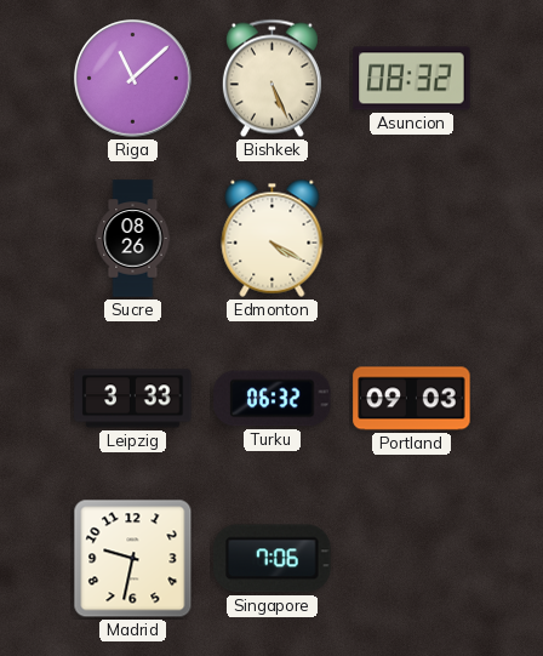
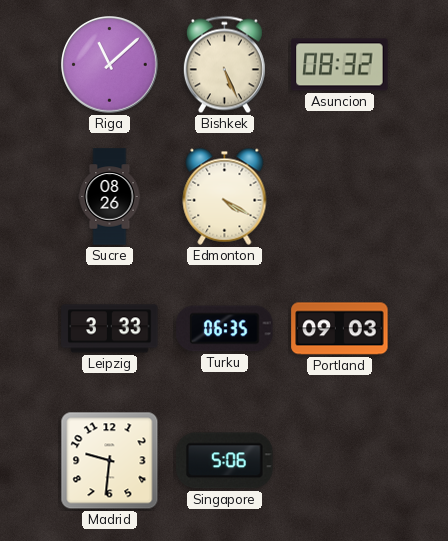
Turku: 06:32 -> 06:35 (225, 329)
Madrid: 9:32 -> 9:31 (110, 461)
Singapore: 7:06 -> 5:06 (225, 461)
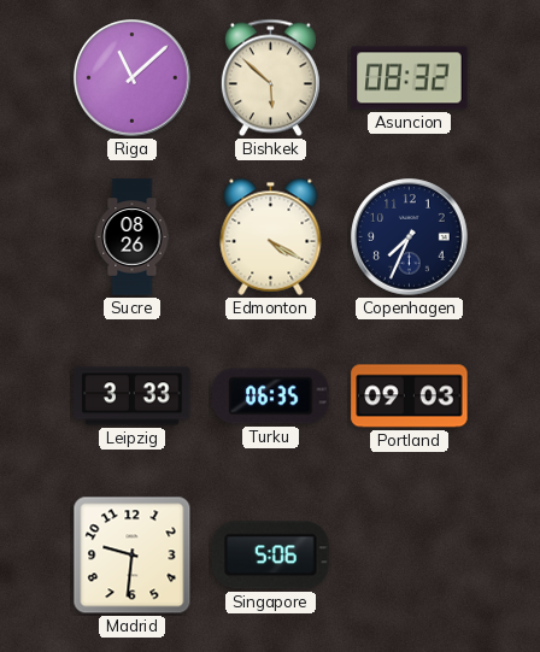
Bishkek: 5:26 -> 5:52 (270, 78)
Copenhagen: none -> 7:34 (410, 237)
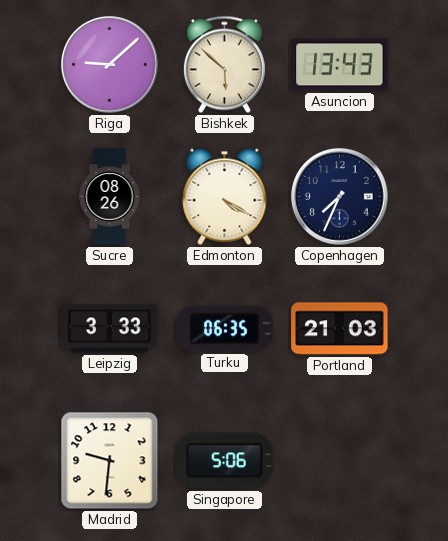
Riga: 11:08 -> 9:08 (110, 65)
Asuncion: 08:32 -> 13:43 (340, 65)
Portland: 09:03 -> 21:03 (340, 329)
